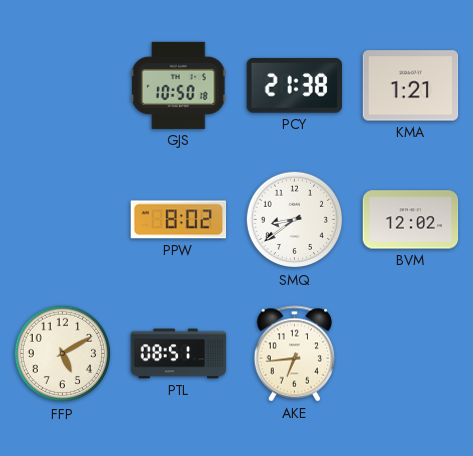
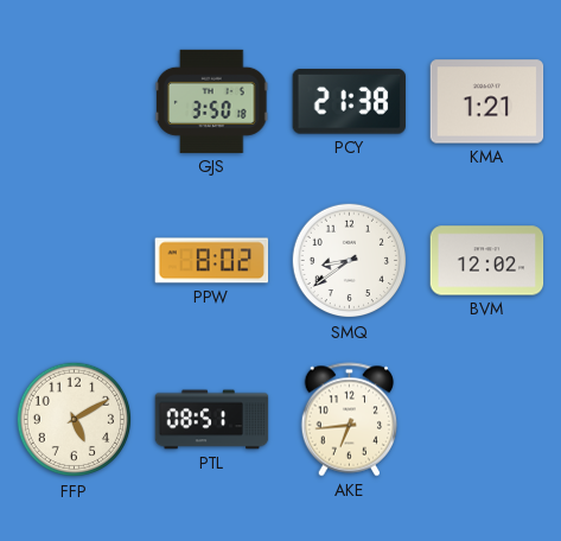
GJS: 10:50 -> 3:50 (212, 101)
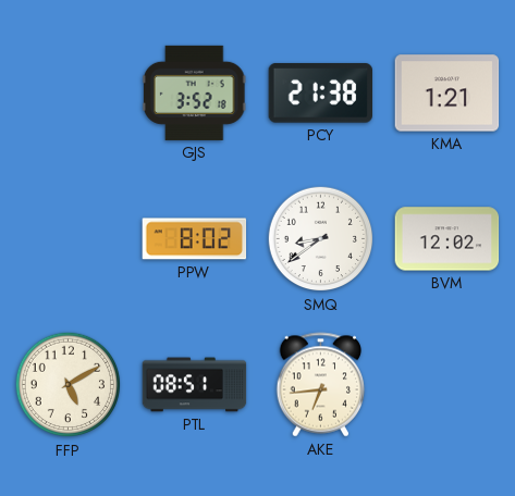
GJS: 3:50 -> 3:52 (195, 92)
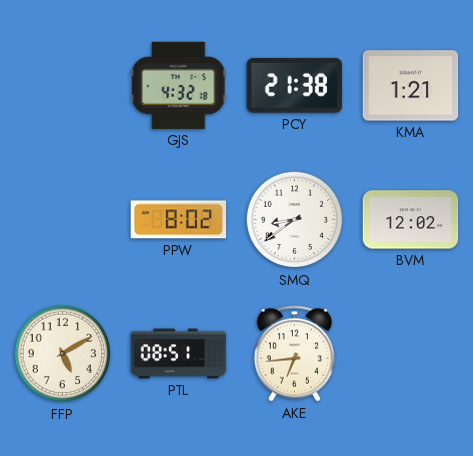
GJS: 3:52 -> 4:32 (179, 85)
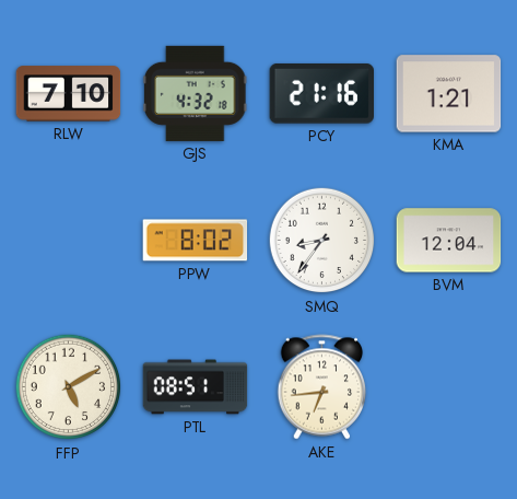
RLW: none -> 7:10 (69, 94)
PCY: 21:38 -> 21:16 (321, 94)
SMQ: 8:39 -> 8:36 (322, 241)
BVM: 12:02 -> 12:04 (449, 241)
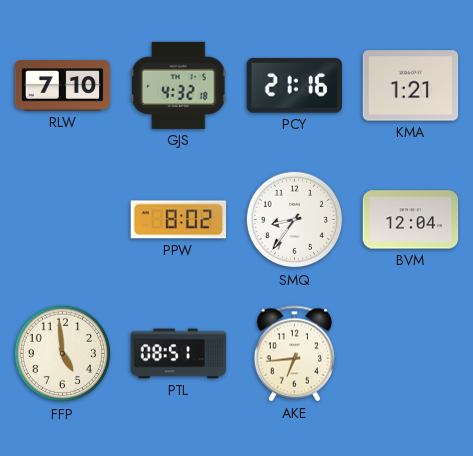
FFP: 5:10 -> 4:59 (63, 354)
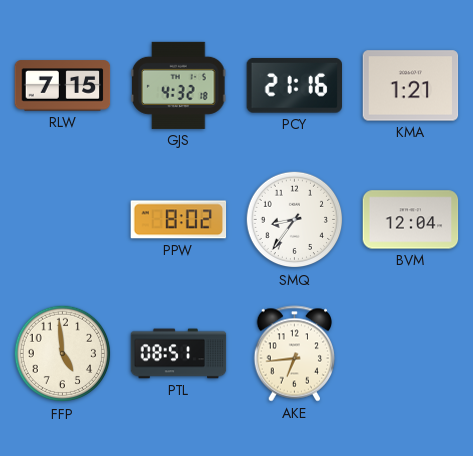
RLW: 7:10 -> 7:15 (63, 86)
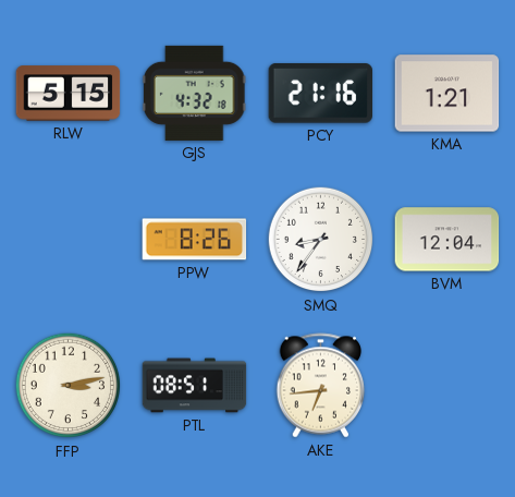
RLW: 7:15 -> 5:15 (69, 94)
PPW: 8:02 -> 8:26 (195, 240)
FFP: 4:59 -> 3:13 (69, 386)
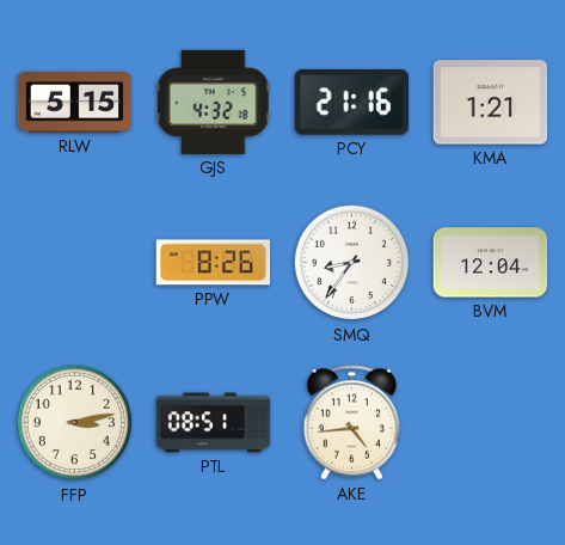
AKE: 6:44 -> 4:44 (352, 423)
